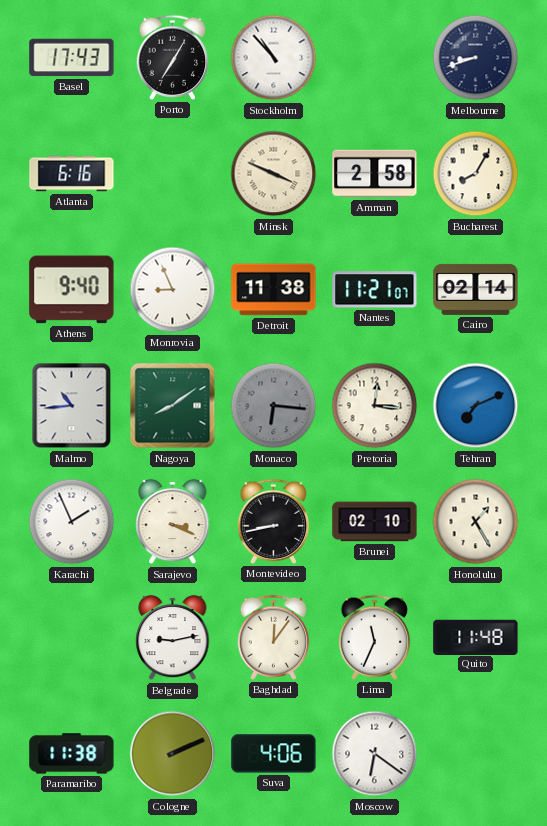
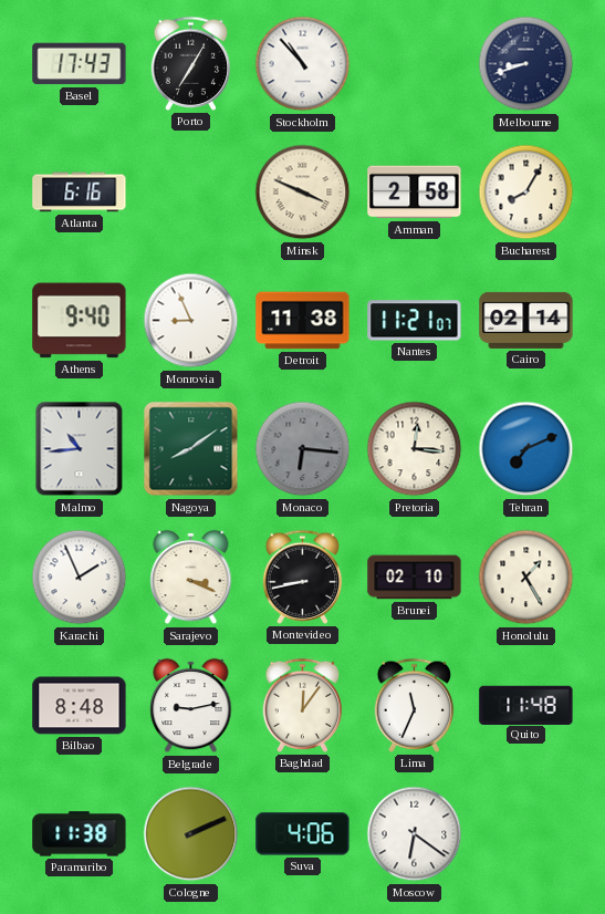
Bilbao: none -> 8:48 (80, 706)
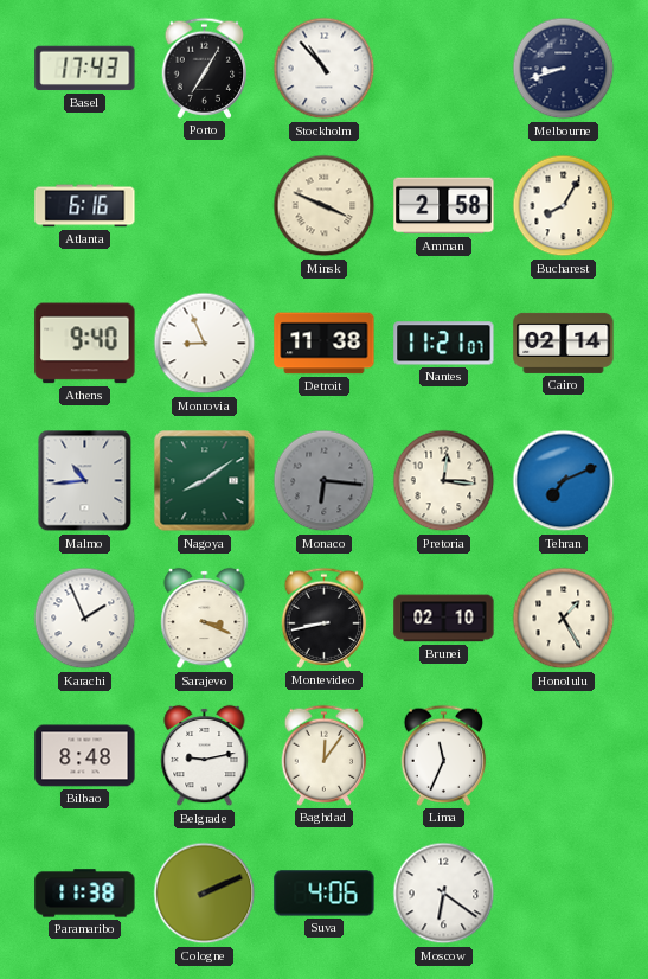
Quito: 11:48 -> none (526, 705)
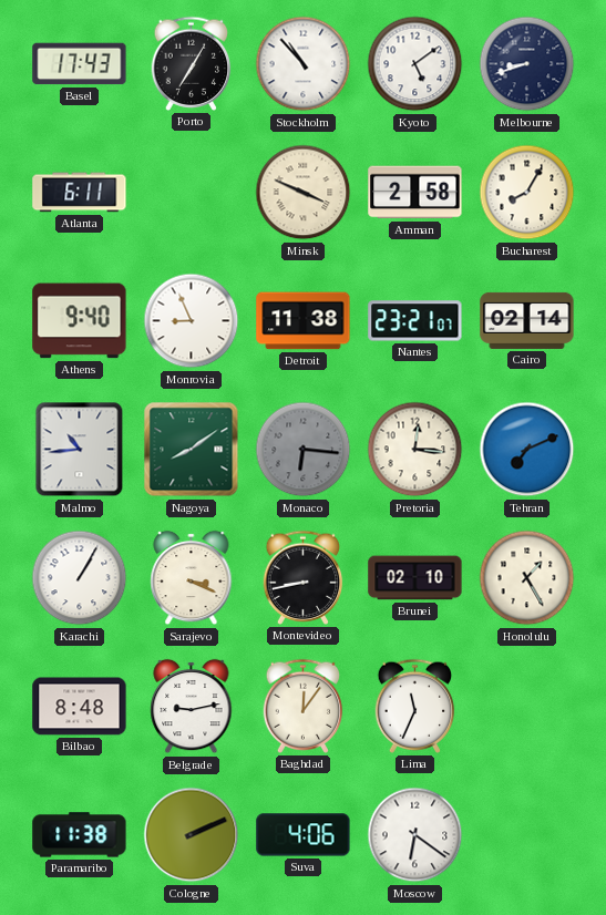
Kyoto: none -> 5:09 (415, 64)
Atlanta: 6:16 -> 6:11 (80, 193)
Nantes: 11:21 -> 23:21 (415, 321)
Karachi: 1:56 -> 1:05 (80, 578)
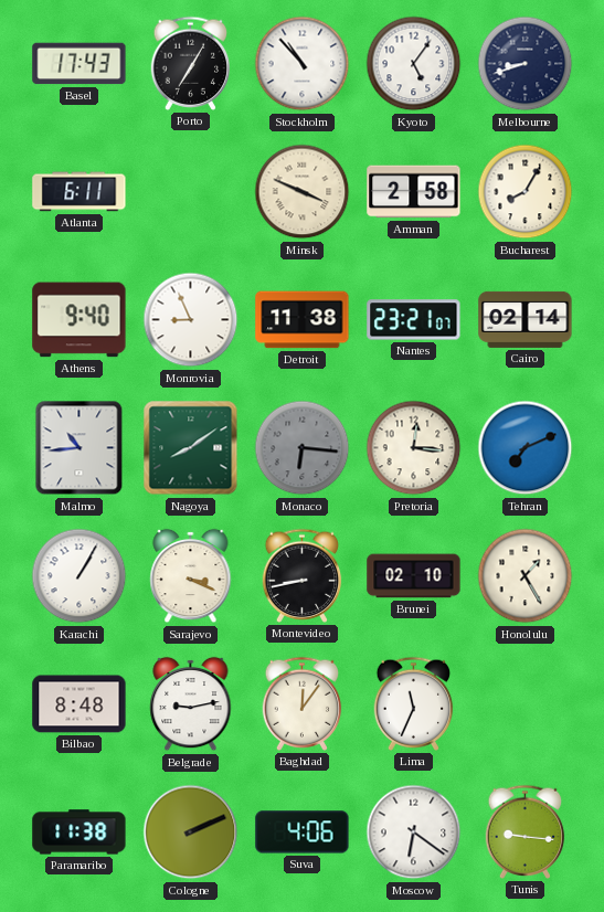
Kyoto: 5:09 -> 5:06 (414, 64)
Tunis: none -> 9:16 (526, 831)
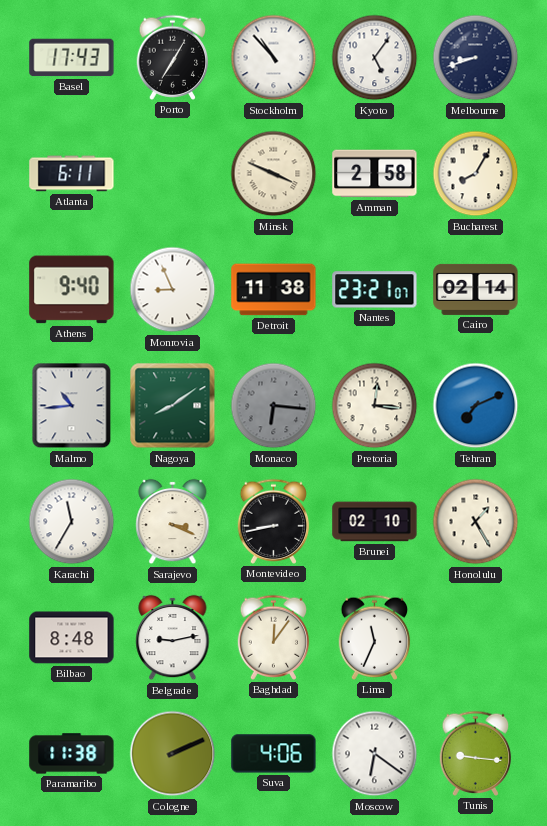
Karachi: 1:05 -> 11:35 (72, 522)
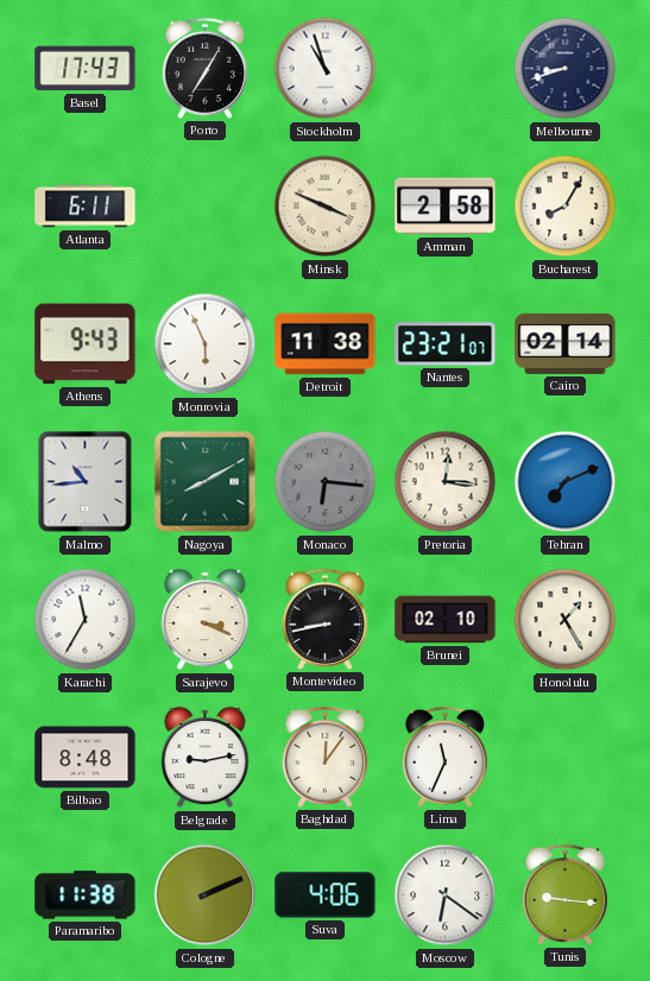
Stockholm: 10:53 -> 10:57 (326, 69)
Kyoto: 5:06 -> none (375, 58)
Athens: 9:40 -> 9:43 (86, 344)
Monrovia: 8:56 -> 5:56 (206, 344)
Nagoya: 8:09 -> 8:10 (206, 482)
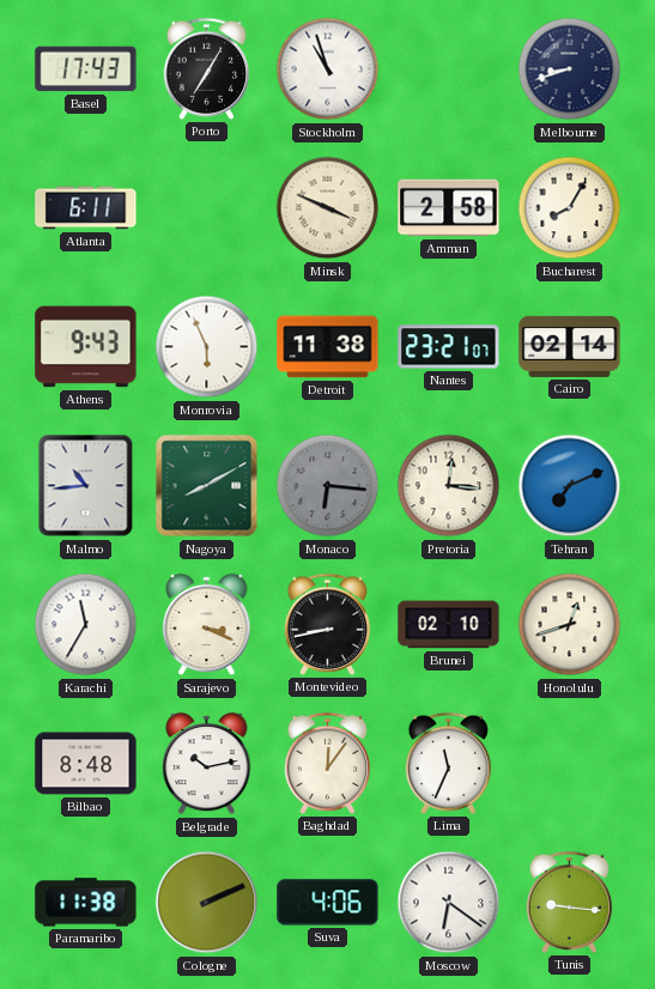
Honolulu: 1:25 -> 12:42 (570, 625)
Belgrade: 9:13 -> 10:13 (207, 764)
